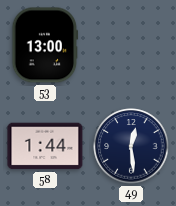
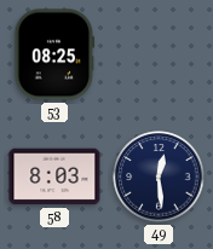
53: 13:00 -> 08:25 (54, 54)
58: 1:44 -> 8:03 (54, 176)
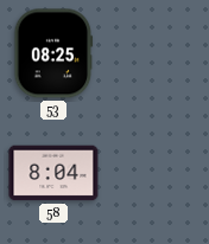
58: 8:03 -> 8:04 (53, 173)
49: 12:29 -> none (159, 176)
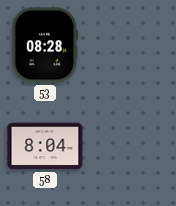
53: 08:25 -> 08:28 (45, 45)
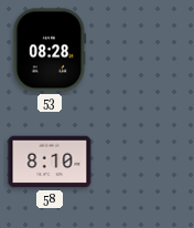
58: 8:04 -> 8:10 (50, 162)
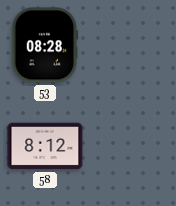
58: 8:10 -> 8:12 (45, 146)
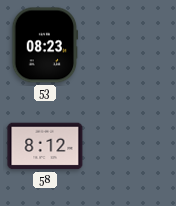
53: 08:28 -> 08:23 (45, 45)
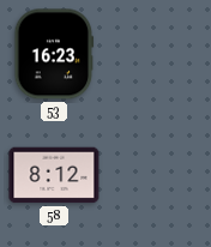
53: 08:23 -> 16:23 (54, 54)
